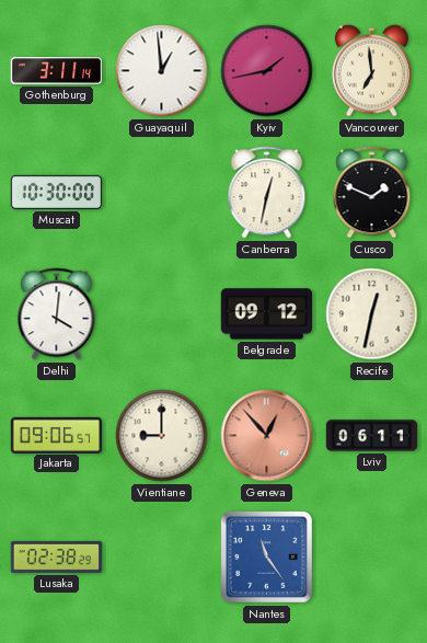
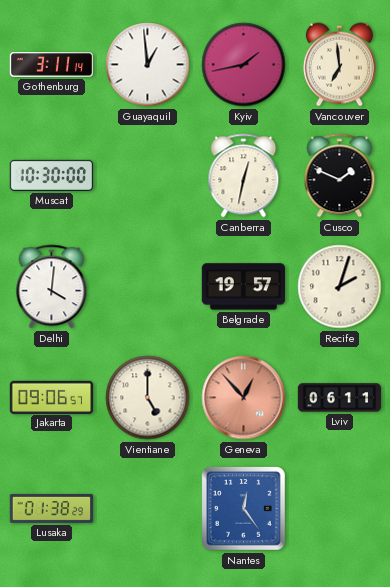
Belgrade: 09:12 -> 19:57 (243, 287)
Recife: 12:32 -> 2:03 (340, 287)
Vientiane: 9:00 -> 5:00 (148, 398)
Lusaka: 02:38 -> 01:38 (52, 508)
Nantes: 11:24 -> 12:24 (244, 509)
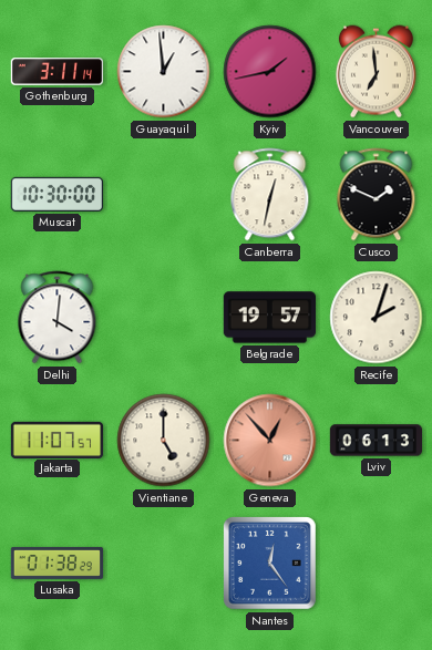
Jakarta: 09:06 -> 11:07 (58, 440)
Lviv: 06:11 -> 06:13 (377, 441)
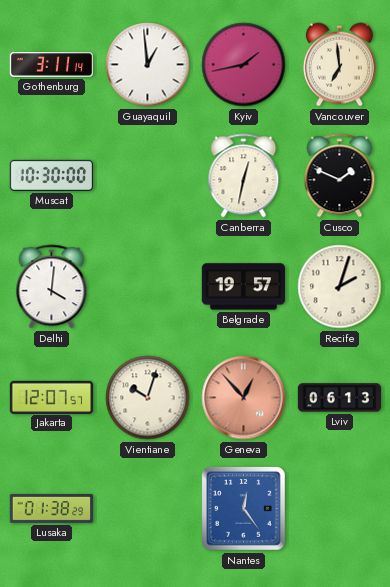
Jakarta: 11:07 -> 12:07 (52, 397)
Vientiane: 5:00 -> 10:03 (148, 398)
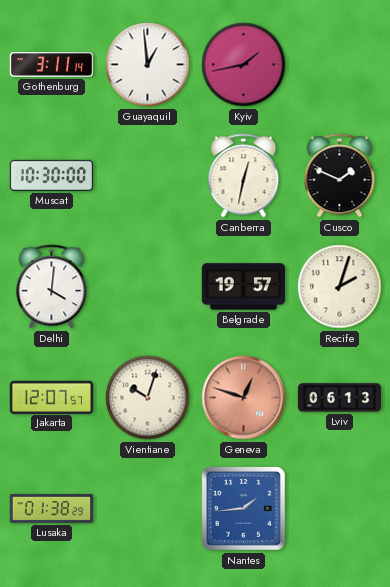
Vancouver: 6:59 -> none (339, 65)
Geneva: 12:53 -> 12:48 (244, 398)
Nantes: 12:24 -> 1:44 (244, 509)
